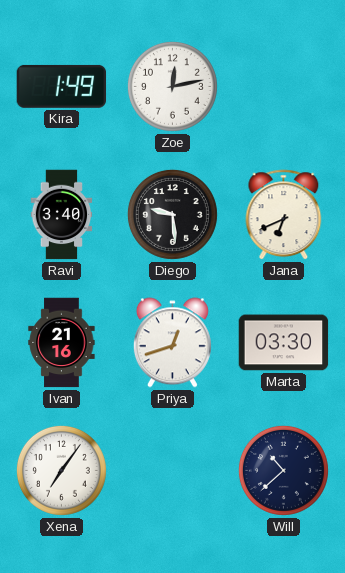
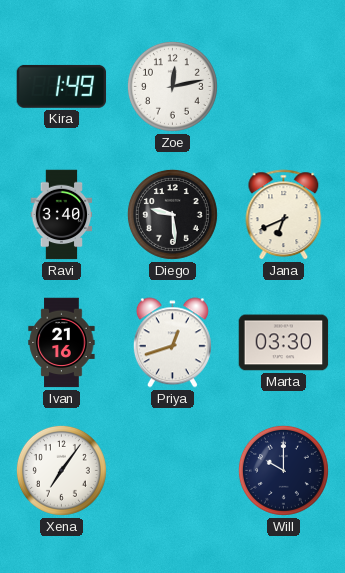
Will: 10:38 -> 10:00 (283, 470)
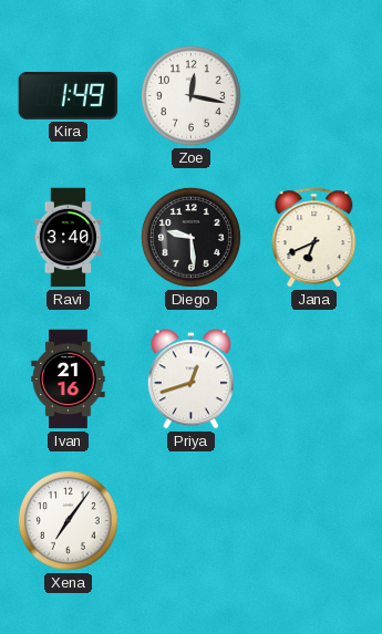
Zoe: 12:13 -> 12:17 (190, 95)
Marta: 03:30 -> none (284, 343)
Will: 10:00 -> none (283, 470)
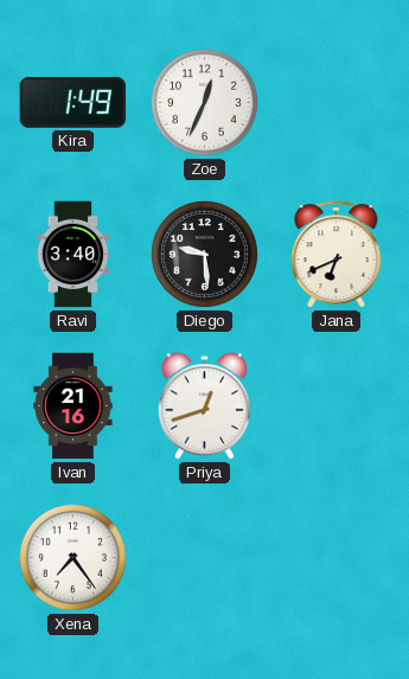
Zoe: 12:17 -> 12:34 (204, 102)
Xena: 7:06 -> 7:24 (72, 557)
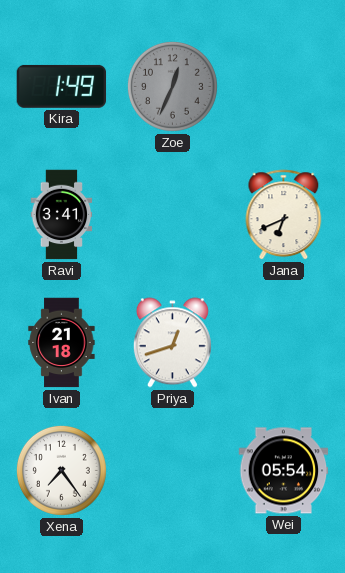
Zoe dial: white -> grey (172, 86)
Ravi: 3:40 -> 3:41 (62, 215)
Diego: 9:29 -> none (204, 254)
Ivan: 21:16 -> 21:18 (62, 343)
Wei: none -> 05:54 (284, 471)
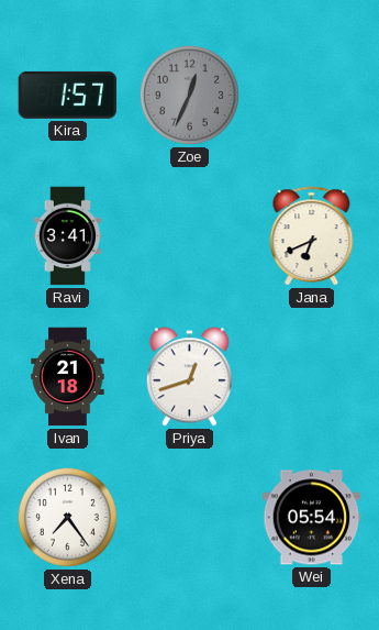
Kira: 1:49 -> 1:57 (68, 95)
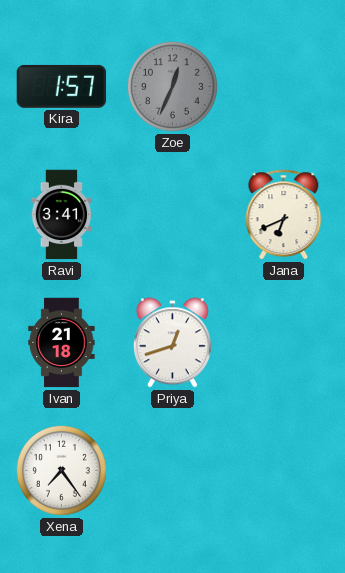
Wei: 05:54 -> none (312, 518)
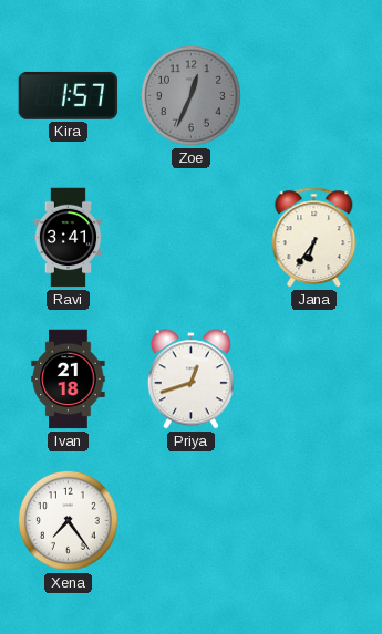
Jana: 6:41 -> 6:36 (314, 238)
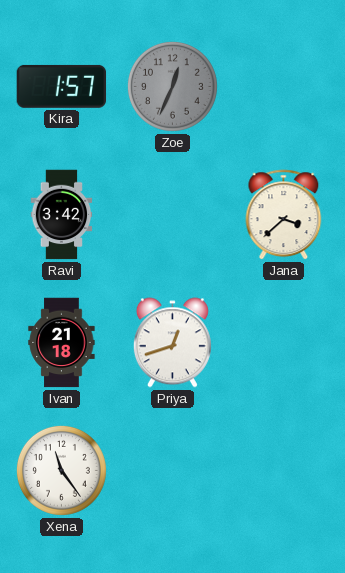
Ravi: 3:41 -> 3:42 (62, 215)
Jana: 6:36 -> 3:38 (284, 215)
Xena: 7:24 -> 11:24 (61, 470)
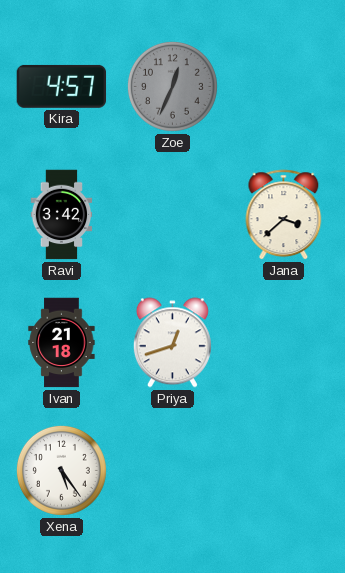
Kira: 1:57 -> 4:57 (62, 86)
Xena: 11:24 -> 5:24 (61, 470)
